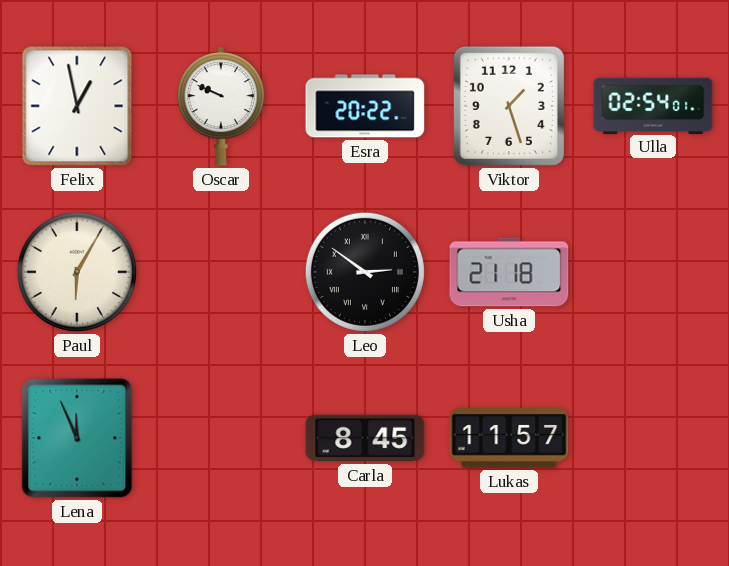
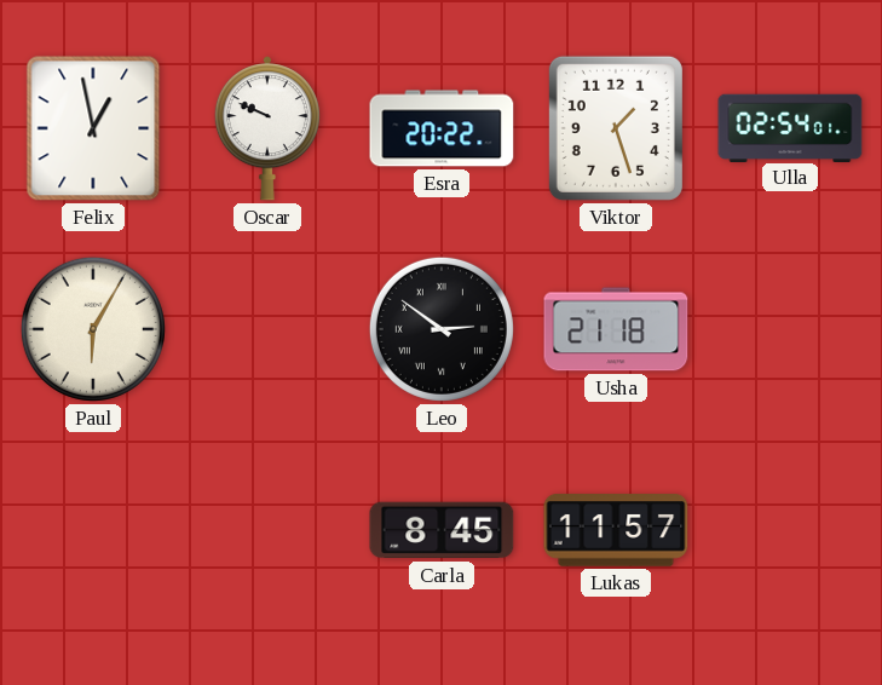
Lena: 11:56 -> none (77, 438)
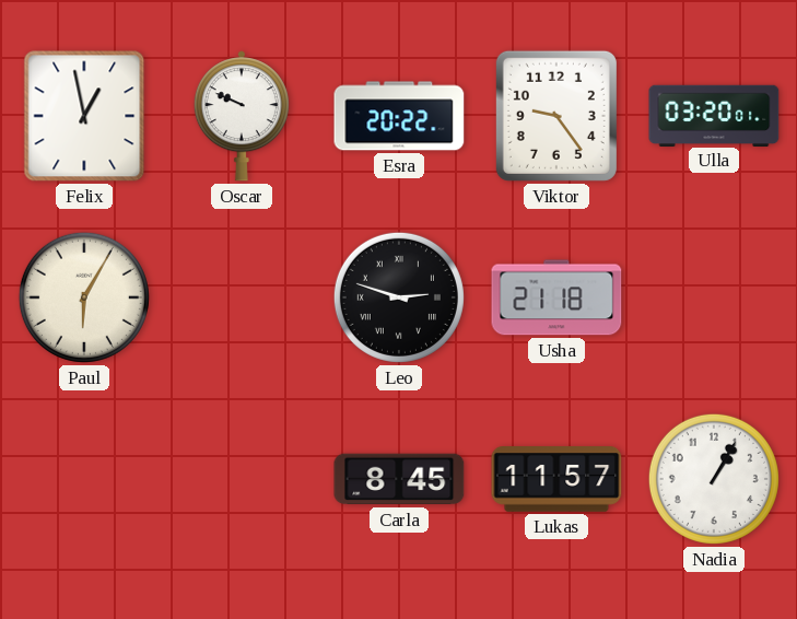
Viktor: 1:27 -> 9:24 (556, 116)
Ulla: 02:54 -> 03:20 (714, 115)
Leo: 2:51 -> 2:48 (399, 297)
Nadia: none -> 1:05 (714, 479)
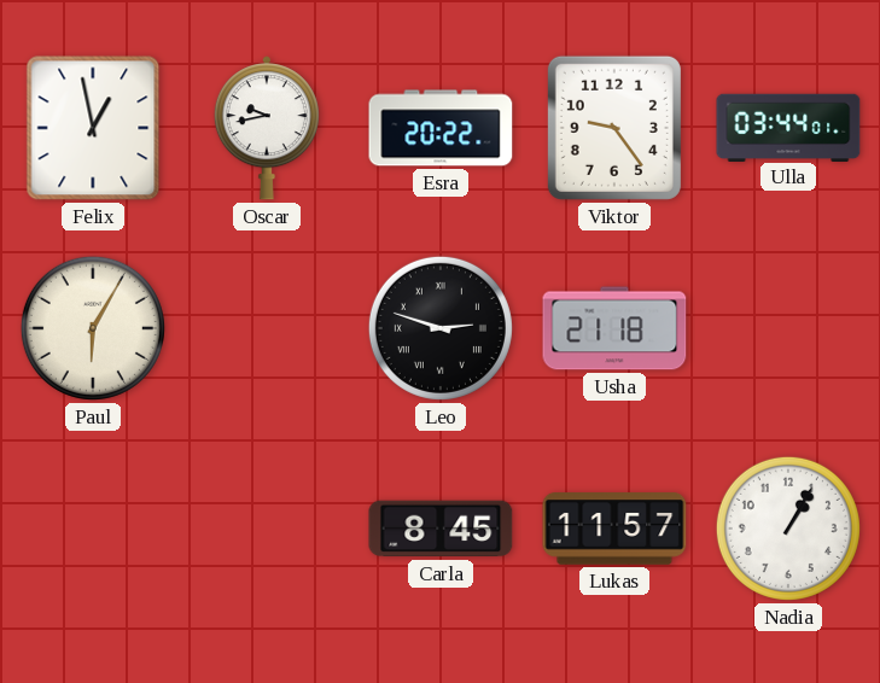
Oscar: 9:49 -> 9:43 (267, 128)
Ulla: 03:20 -> 03:44 (788, 127)
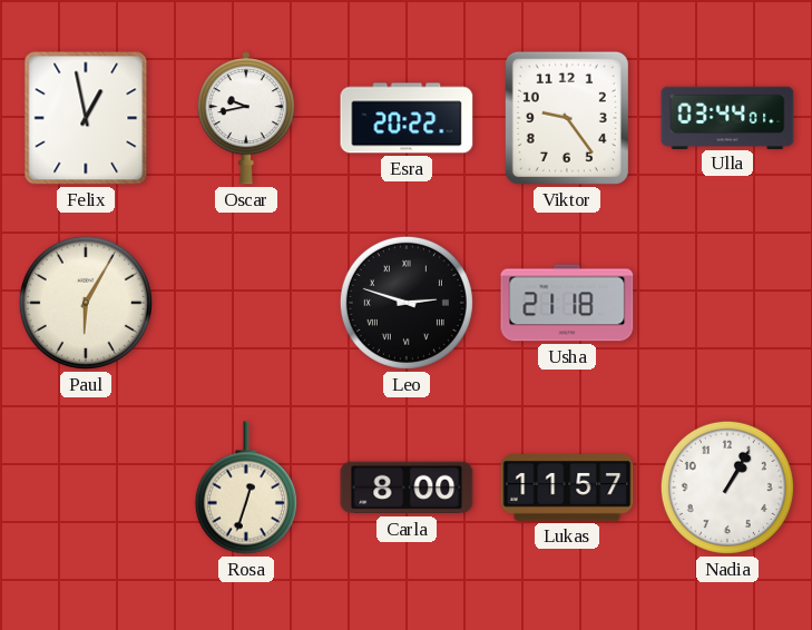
Rosa: none -> 12:33 (246, 488)
Carla: 8:45 -> 8:00 (407, 488)
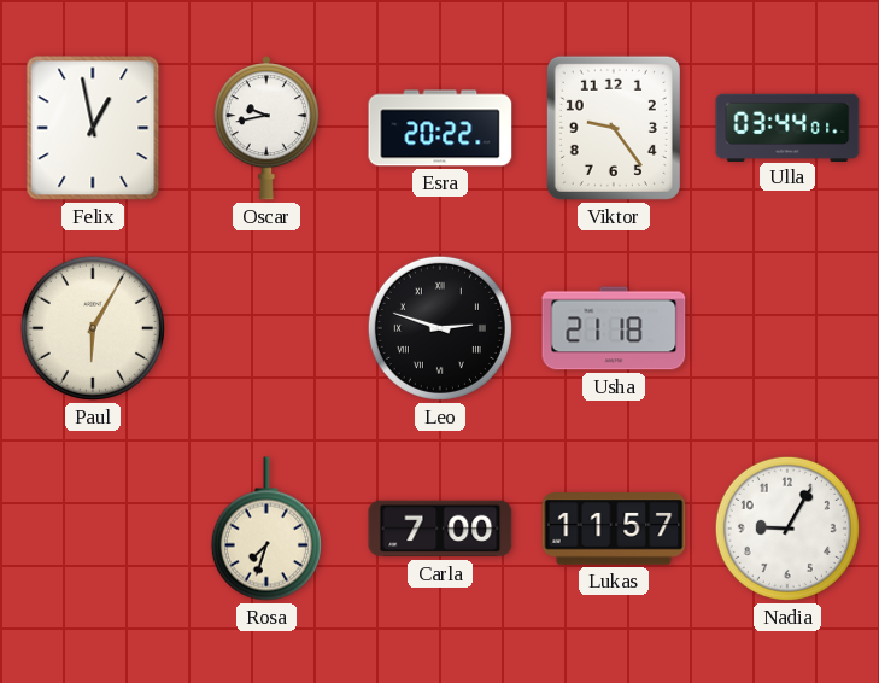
Rosa: 12:33 -> 7:33 (266, 529)
Carla: 8:00 -> 7:00 (440, 529)
Nadia: 1:05 -> 9:05 (787, 529)
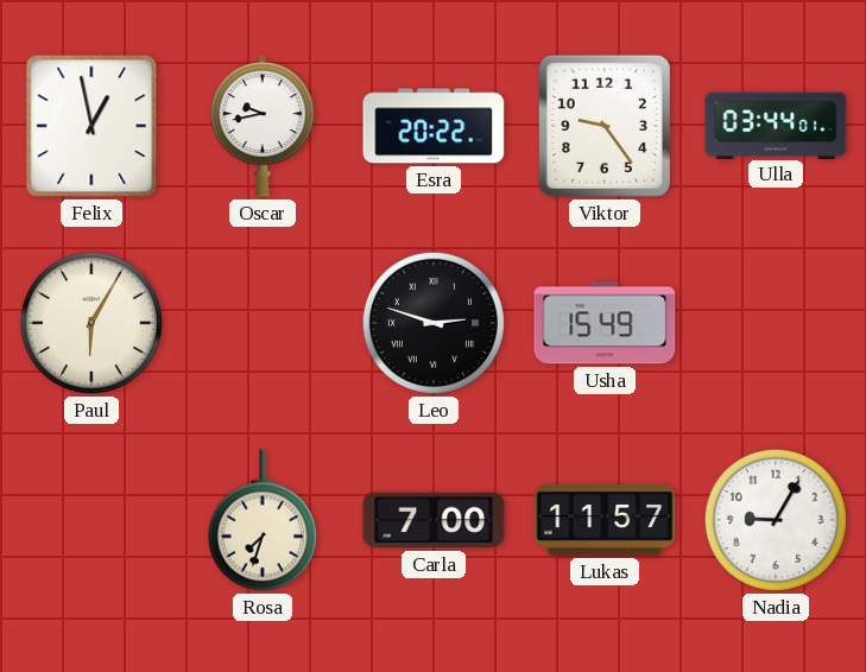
Usha: 21:18 -> 15:49 (605, 323)
